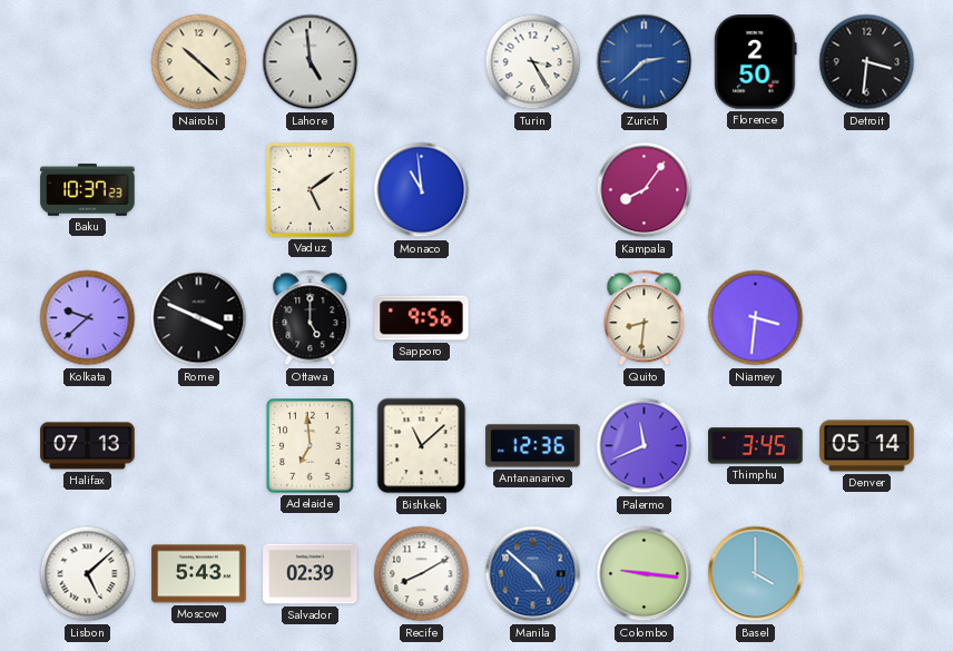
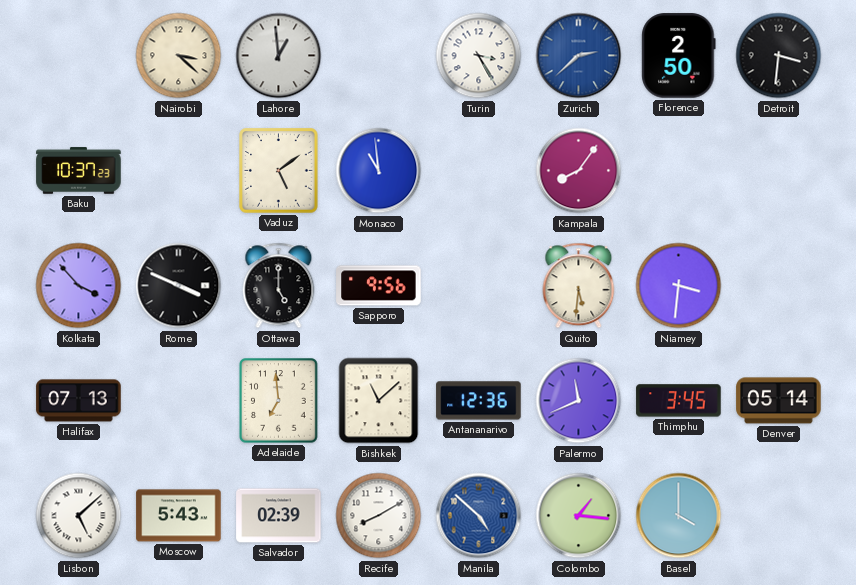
Nairobi: 10:22 -> 3:22 (179, 56)
Lahore: 4:59 -> 12:59 (279, 56)
Kolkata: 9:38 -> 3:53 (79, 286)
Quito: 8:31 -> 5:31 (579, 286)
Colombo: 9:16 -> 1:16 (579, 516)
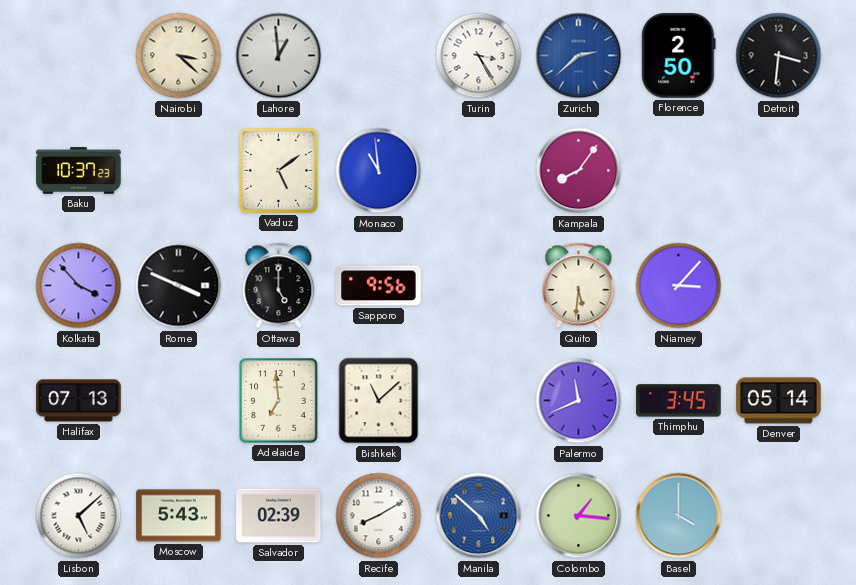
Niamey: 3:31 -> 3:07 (679, 286)
Antananarivo: 12:36 -> none (479, 401)
